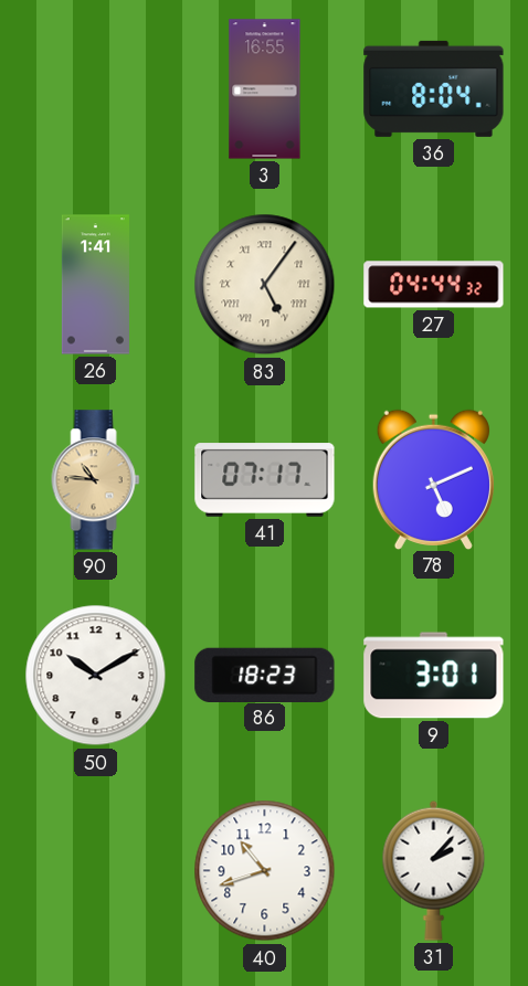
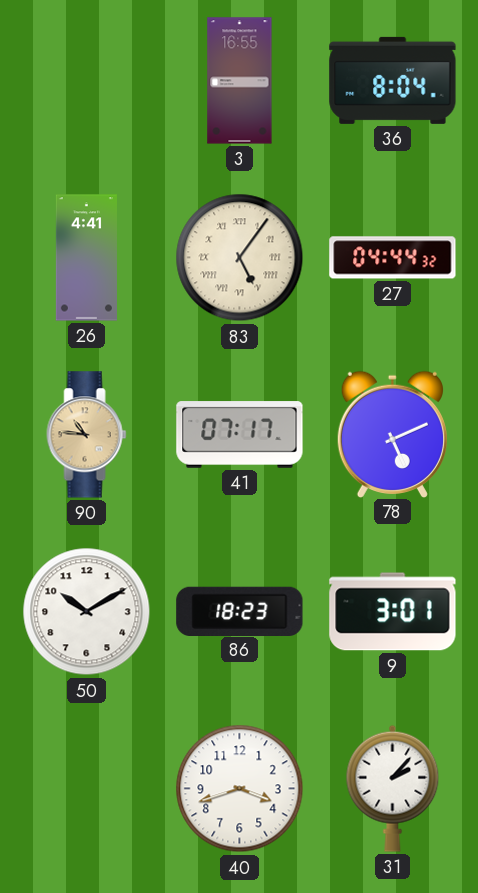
26: 1:41 -> 4:41 (86, 258)
40: 10:42 -> 3:42 (240, 789)
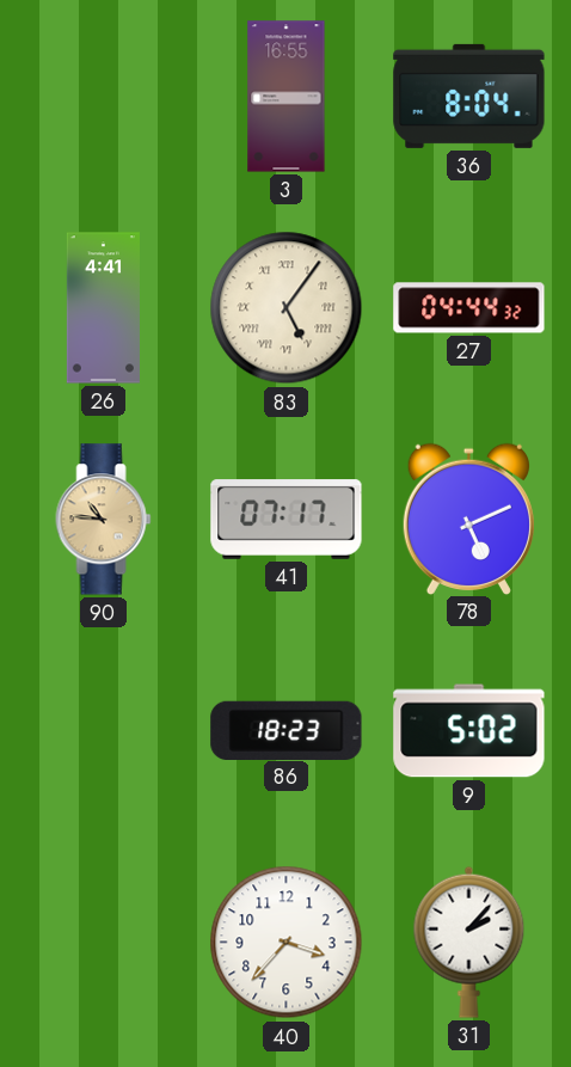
50: 10:10 -> none (87, 612)
9: 3:01 -> 5:02 (469, 731)
40: 3:42 -> 3:37 (287, 943)
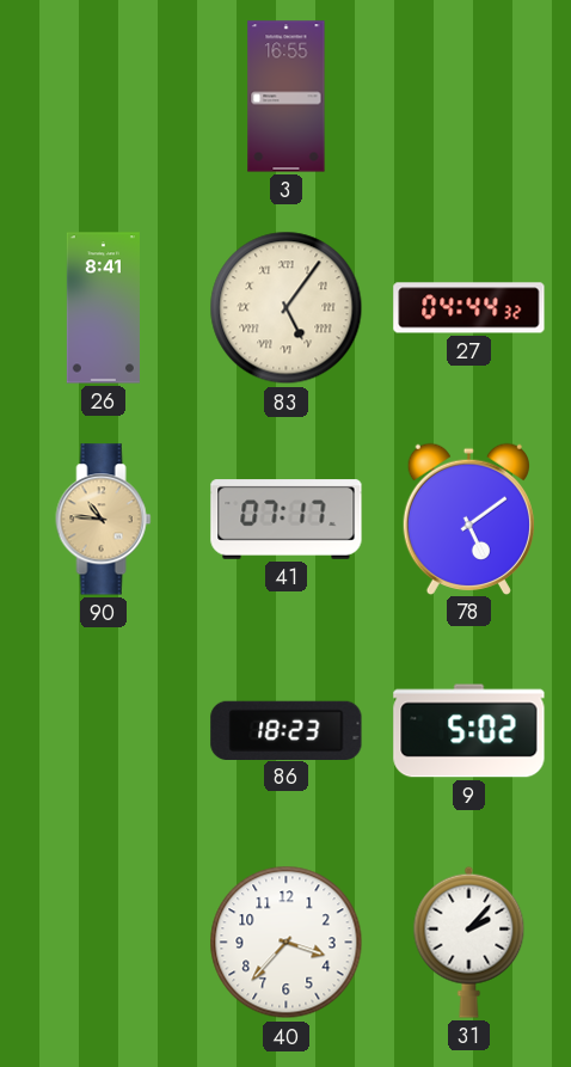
36: 8:04 -> none (469, 96)
26: 4:41 -> 8:41 (103, 308)
78: 5:11 -> 5:09 (468, 519)
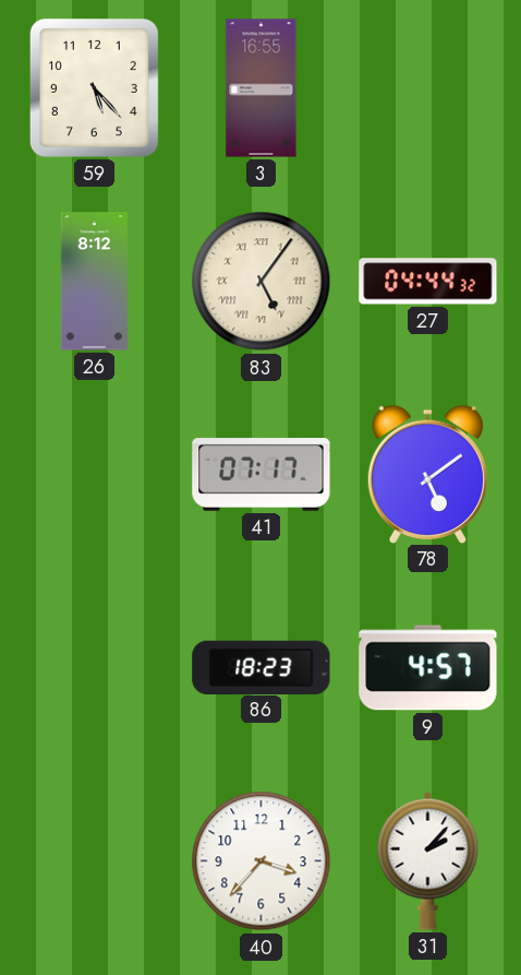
59: none -> 5:23 (94, 87)
26: 8:41 -> 8:12 (94, 282)
90: 10:46 -> none (104, 520)
9: 5:02 -> 4:57 (428, 668)
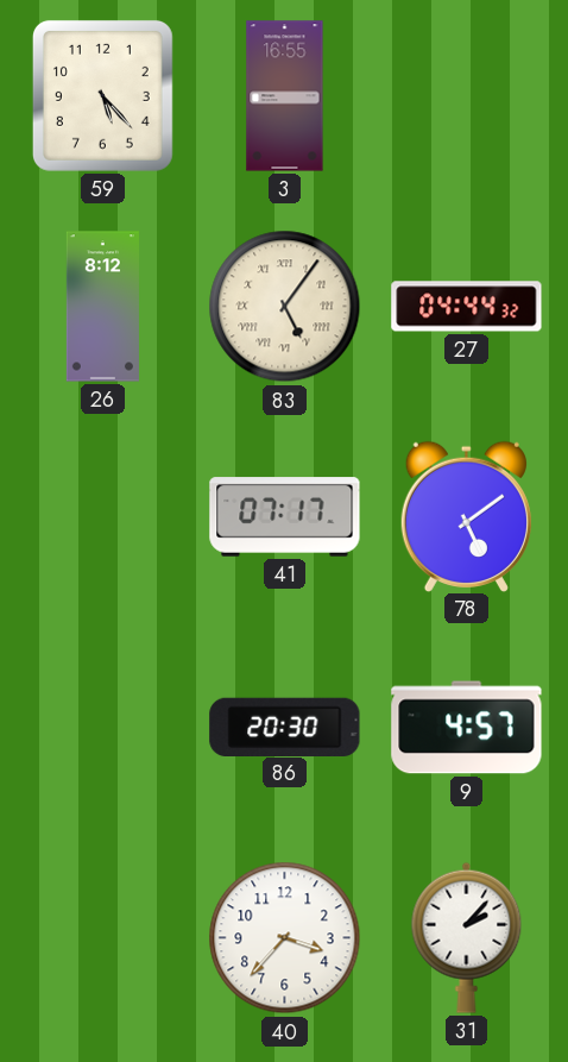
86: 18:23 -> 20:30 (285, 727)
